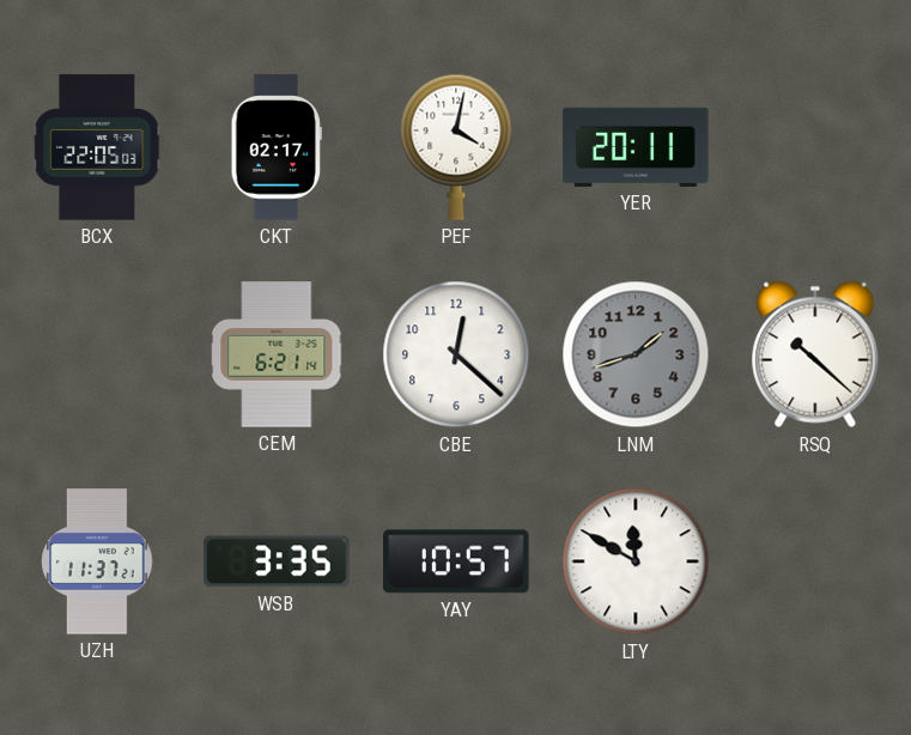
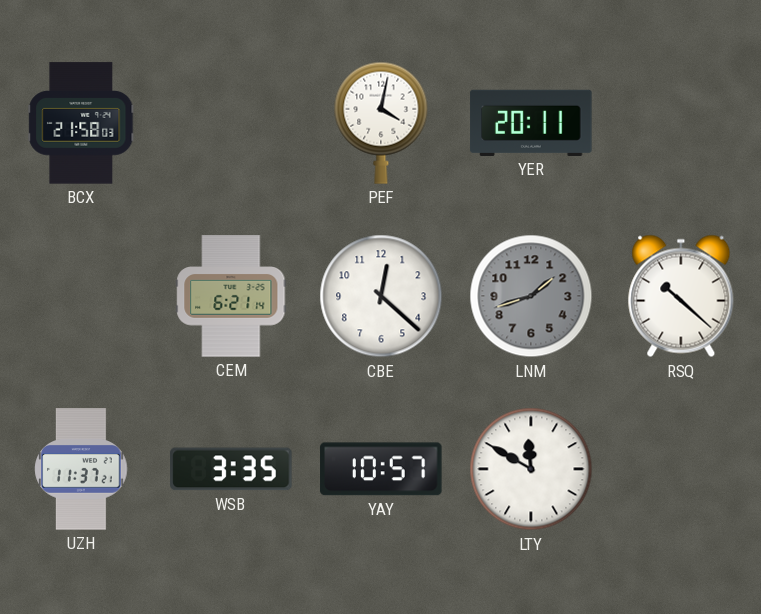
BCX: 22:05 -> 21:58 (81, 123)
CKT: 02:17 -> none (277, 147)
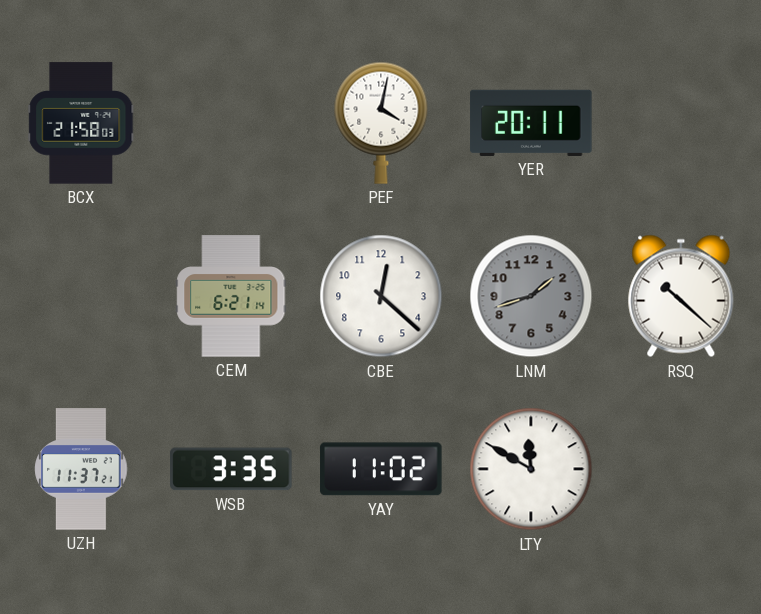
YAY: 10:57 -> 11:02 (381, 469)
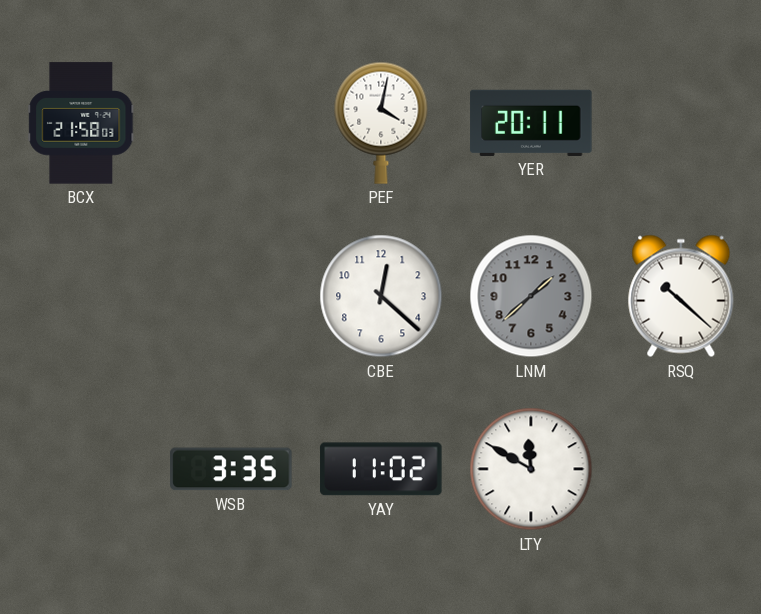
CEM: 6:21 -> none (231, 296)
LNM: 1:42 -> 1:38 (531, 296)
UZH: 11:37 -> none (81, 469)
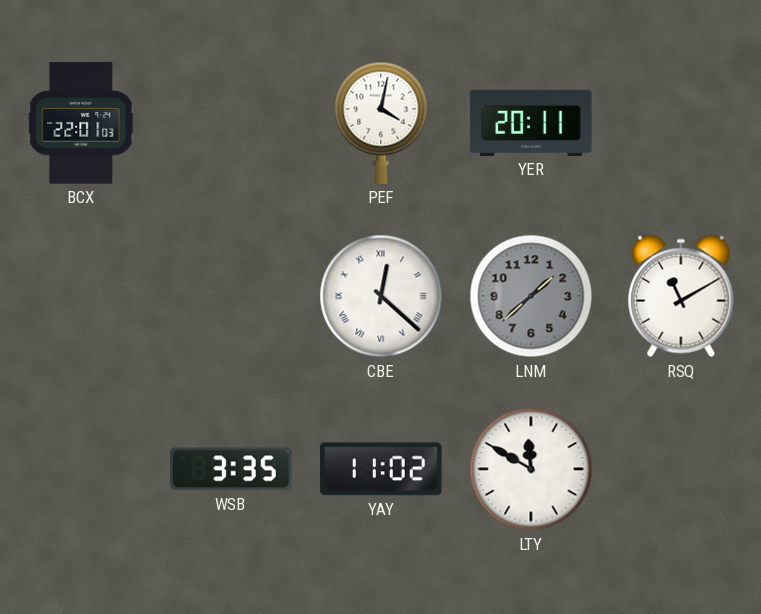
BCX: 21:58 -> 22:01 (81, 123)
CBE numerals: Arabic -> Roman (381, 296)
RSQ: 10:22 -> 11:10 (681, 296)
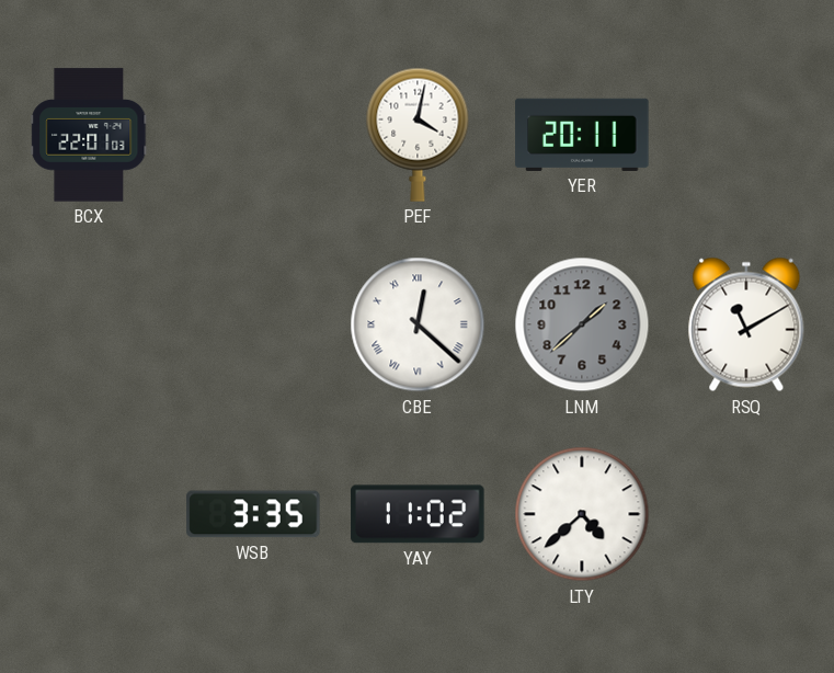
LTY: 11:50 -> 4:38 (582, 514)
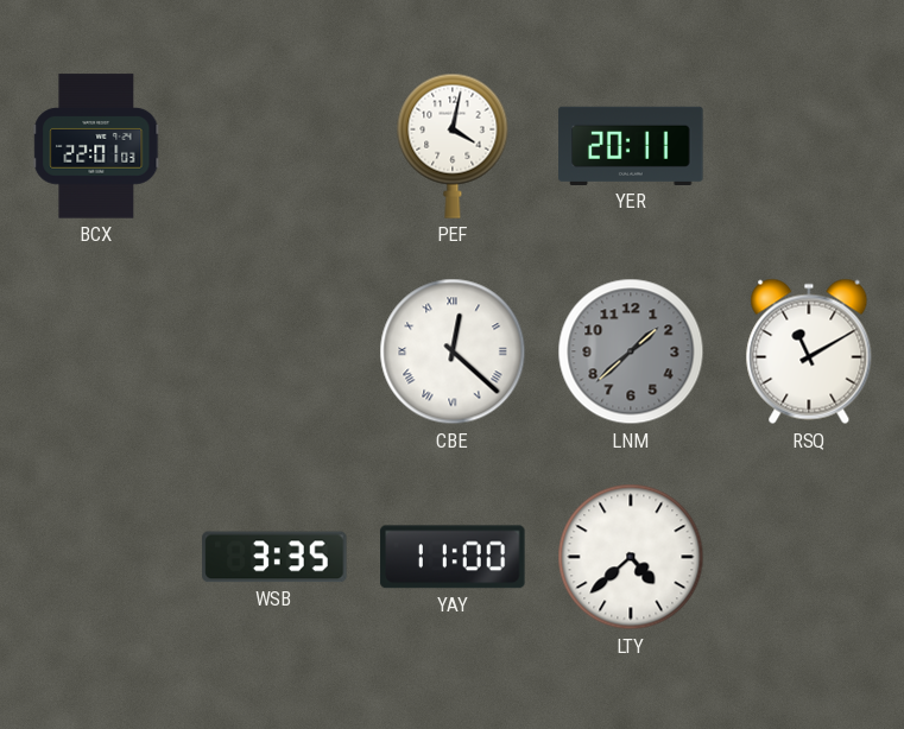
YAY: 11:02 -> 11:00 (453, 557)
